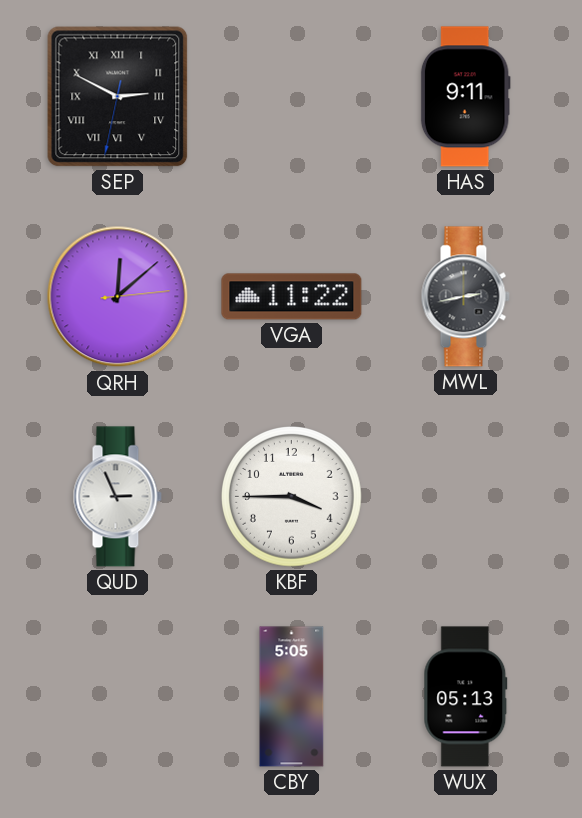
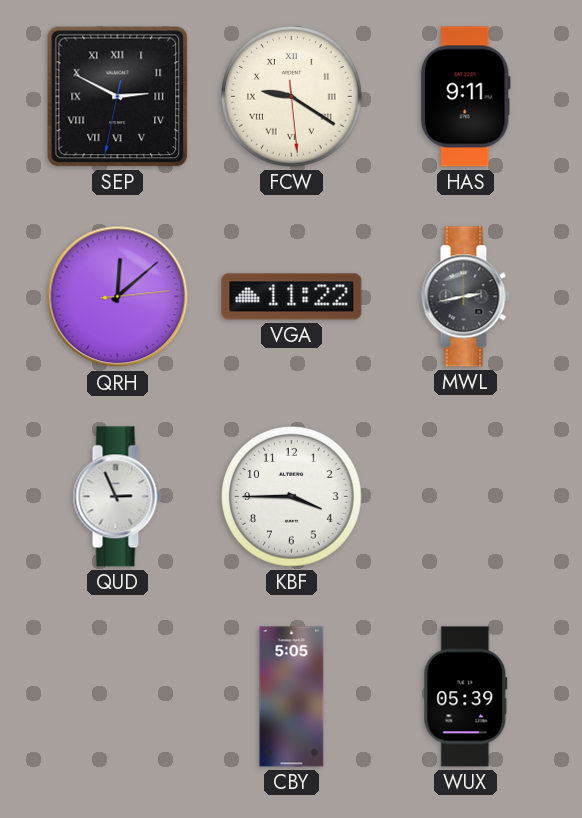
FCW: none -> 9:20 (292, 97)
WUX: 05:13 -> 05:39 (466, 697)
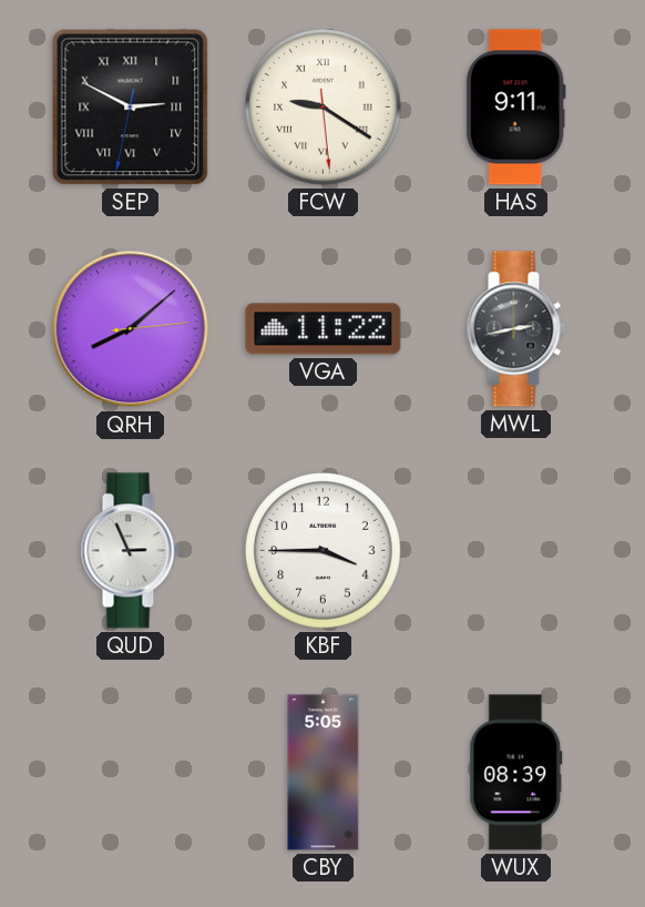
QRH: 12:08 -> 8:08 (131, 329)
WUX: 05:39 -> 08:39 (516, 773)
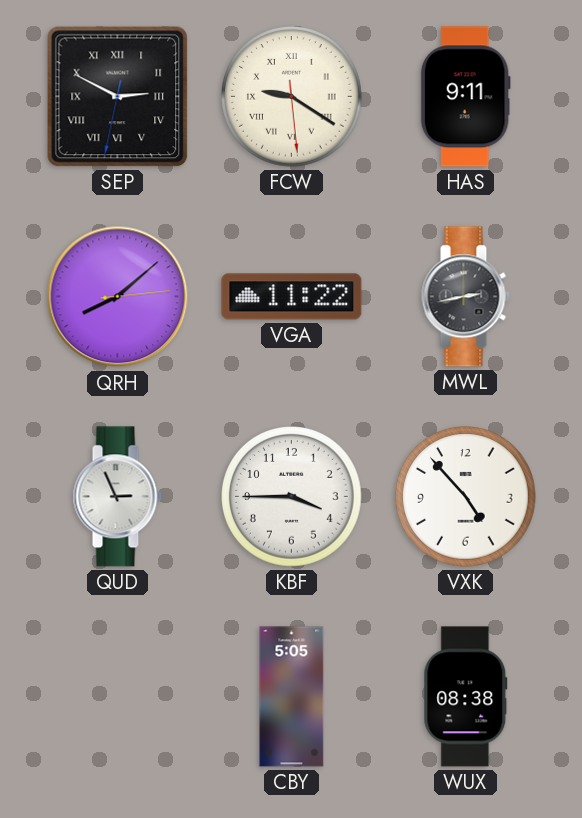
VXK: none -> 4:53 (466, 497)
WUX: 08:39 -> 08:38 (466, 697)
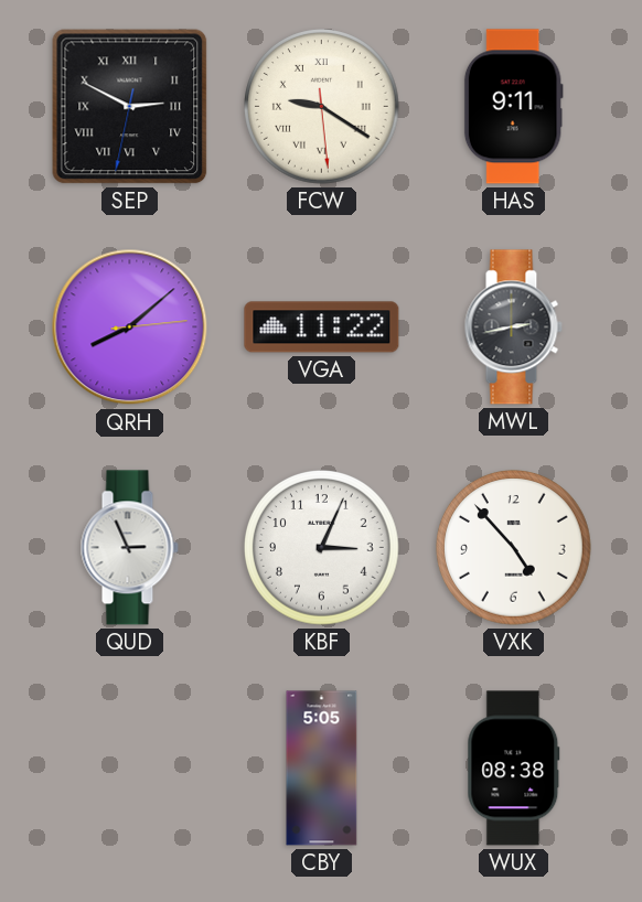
KBF: 3:45 -> 3:04 (322, 548)
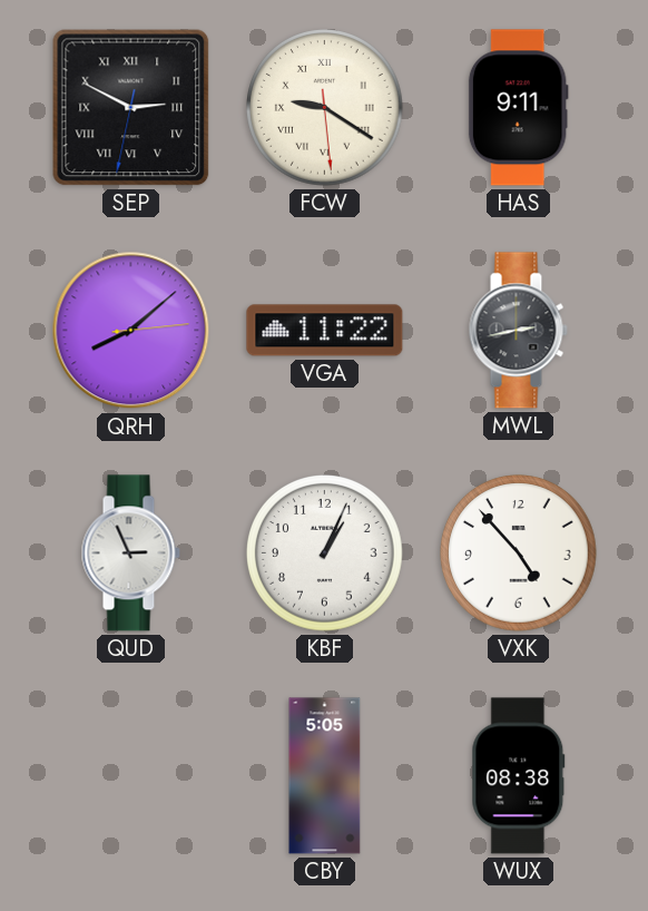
KBF: 3:04 -> 1:04 (325, 554)
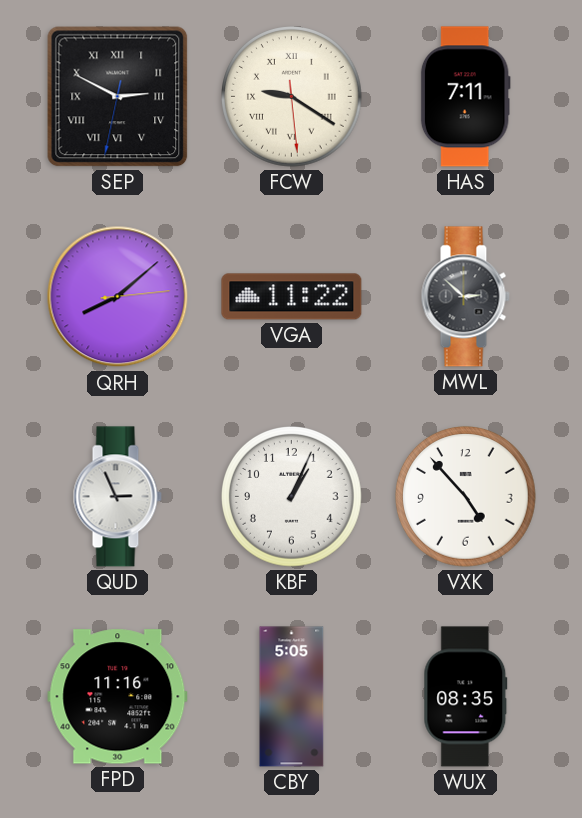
HAS: 9:11 -> 7:11 (465, 97)
MWL: 2:43 -> 2:52 (465, 297)
FPD: none -> 11:16 (118, 697)
WUX: 08:38 -> 08:35 (466, 697)
